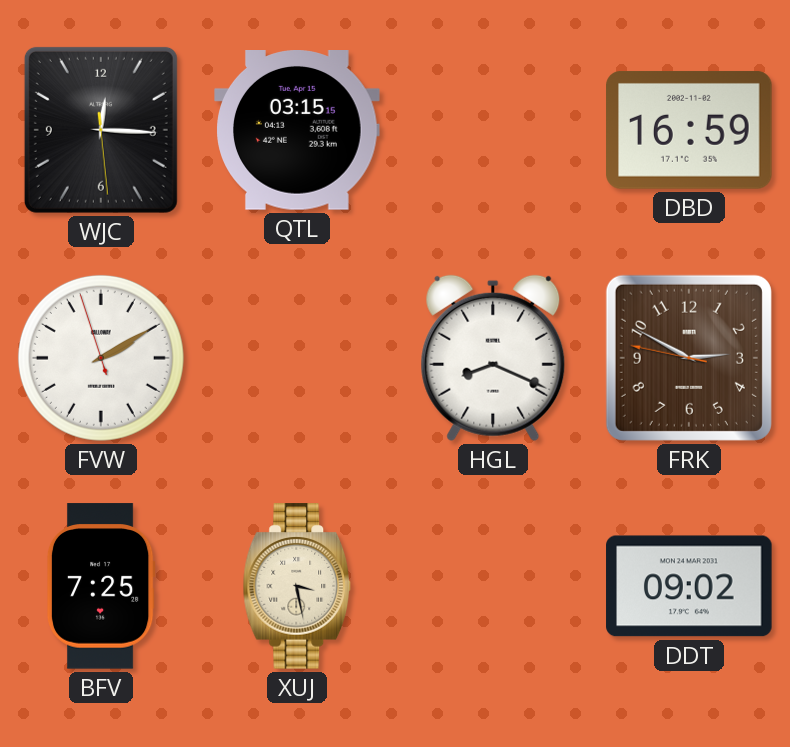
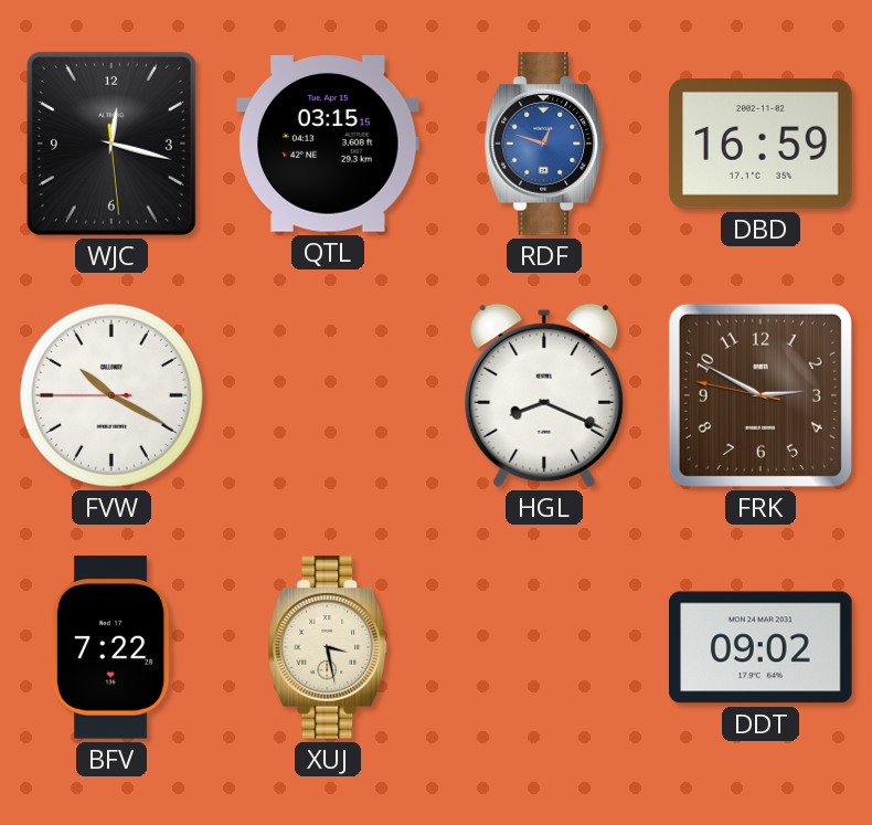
WJC: 12:15 -> 12:17 (111, 144)
RDF: none -> 12:48 (544, 144)
FVW: 2:09 -> 10:19 (111, 395)
BFV: 7:25 -> 7:22 (111, 647)
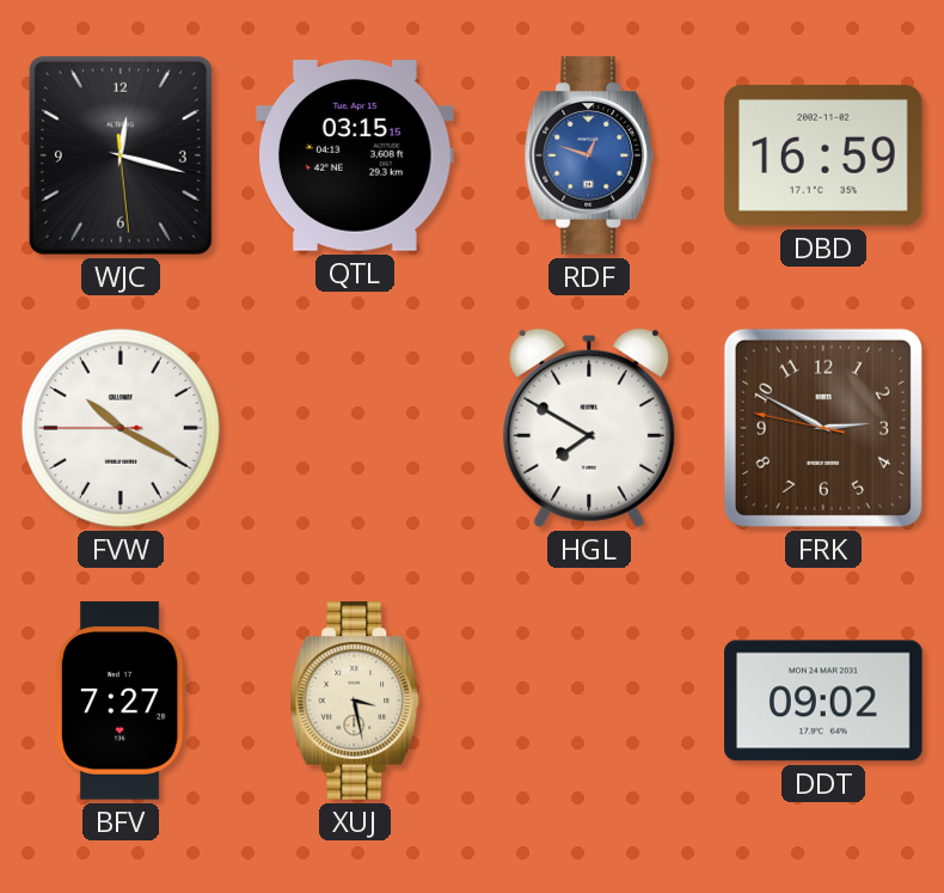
HGL: 8:19 -> 7:50 (589, 428)
BFV: 7:22 -> 7:27 (121, 701)
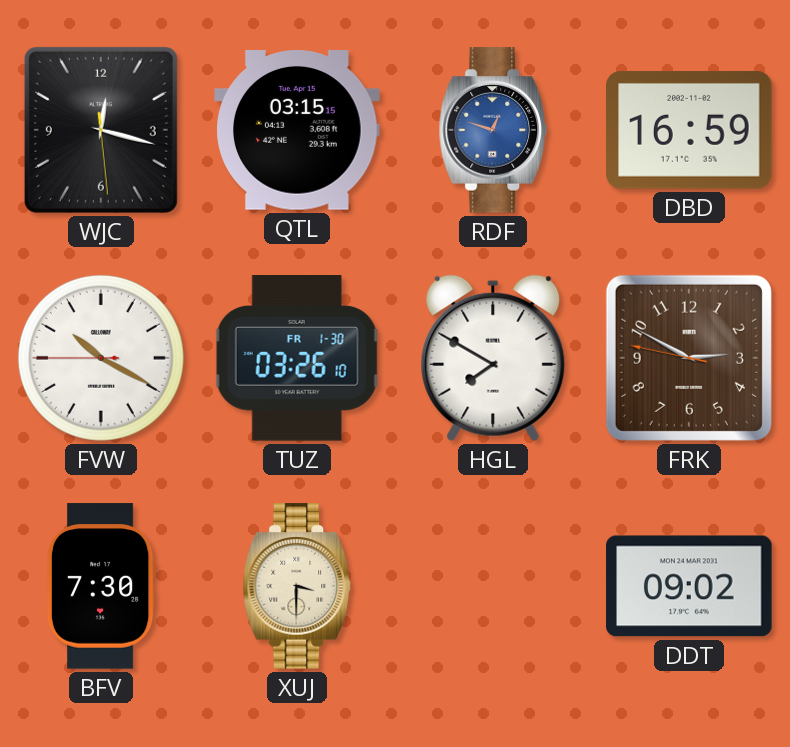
TUZ: none -> 03:26 (297, 358)
BFV: 7:27 -> 7:30 (101, 586)
XUJ: 3:28 -> 3:30 (297, 586)
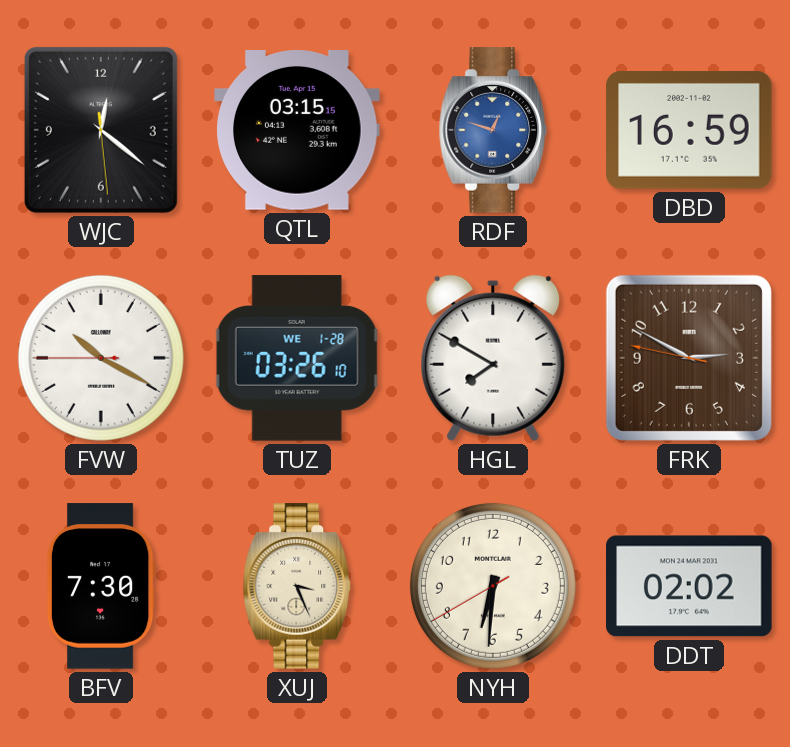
WJC: 12:17 -> 12:21 (101, 130)
TUZ date: FR 1-30 -> WE 1-28 (297, 358)
XUJ: 3:30 -> 3:26 (297, 586)
NYH: none -> 6:30 (493, 586)
DDT: 09:02 -> 02:02 (689, 586)
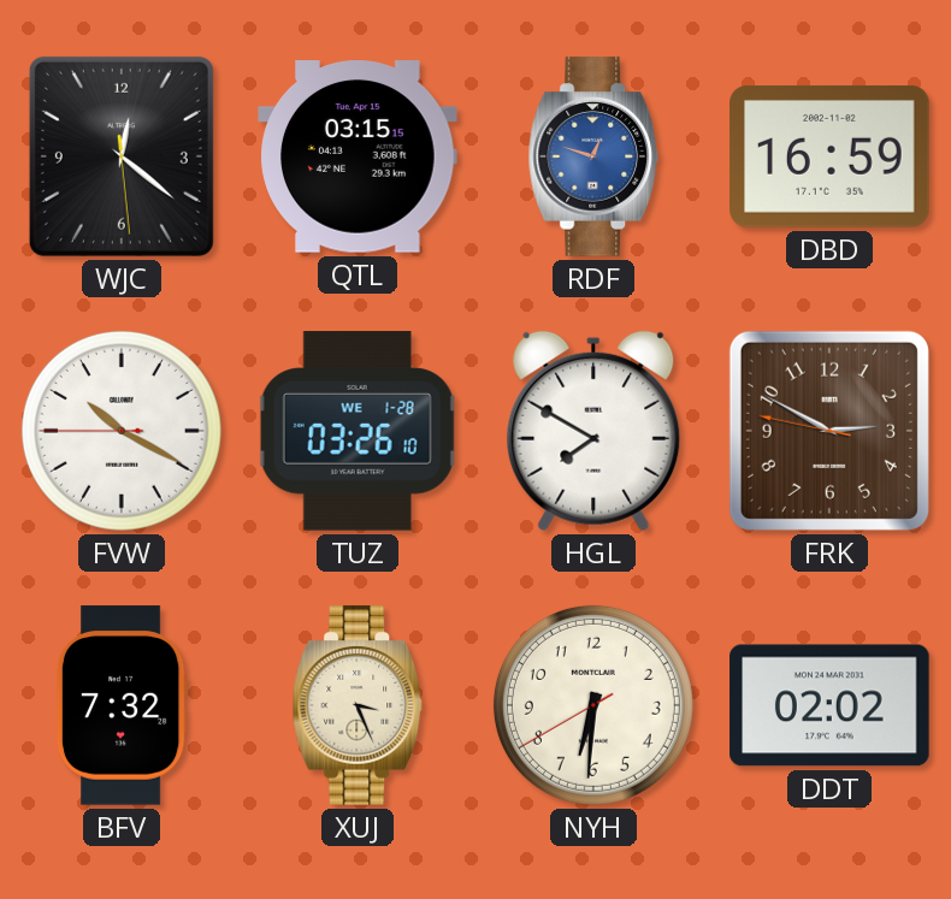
BFV: 7:30 -> 7:32 (122, 705)
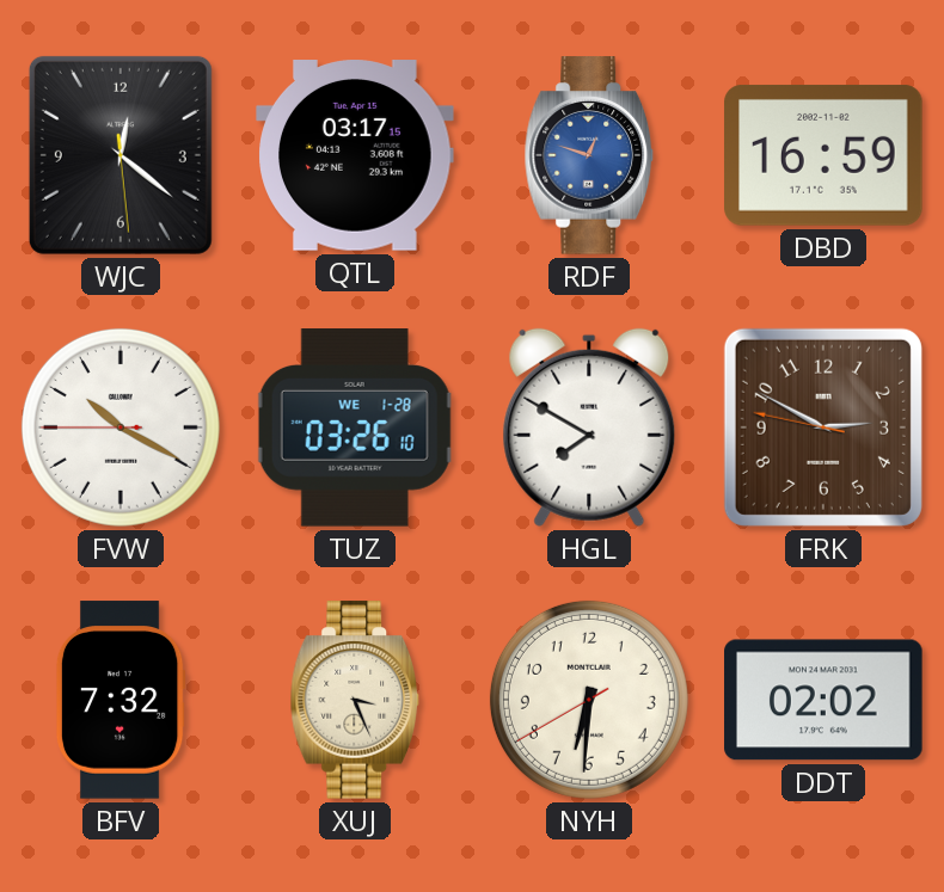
QTL: 03:15 -> 03:17 (355, 156)
